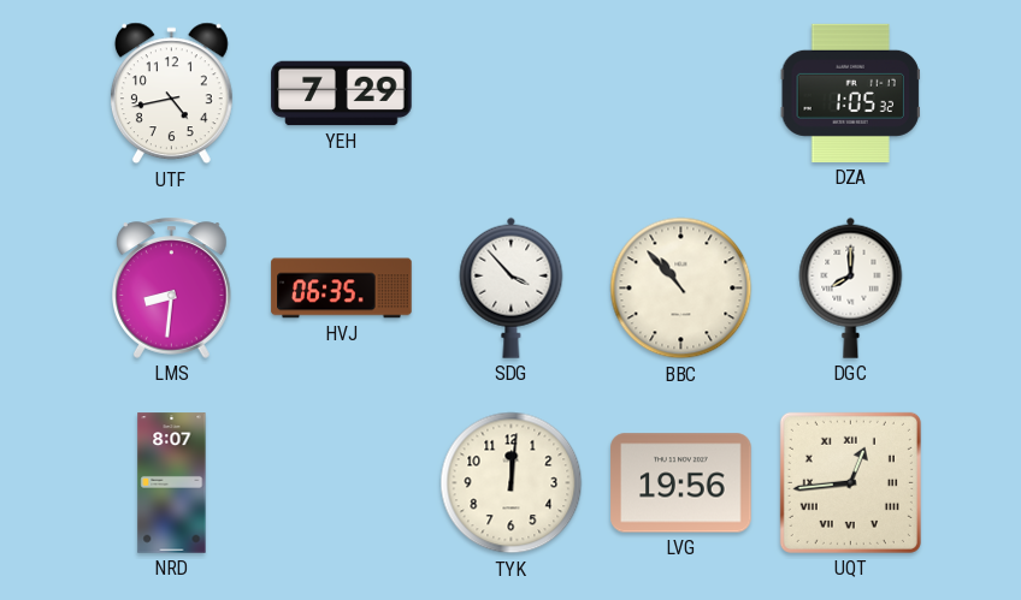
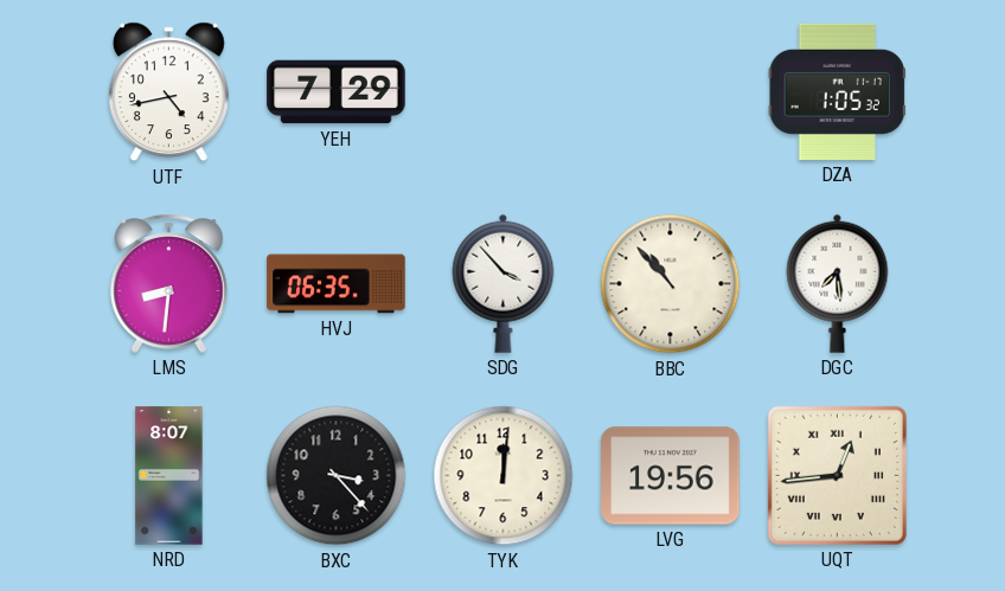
DGC: 8:00 -> 7:29 (838, 283)
BXC: none -> 3:23 (337, 476)
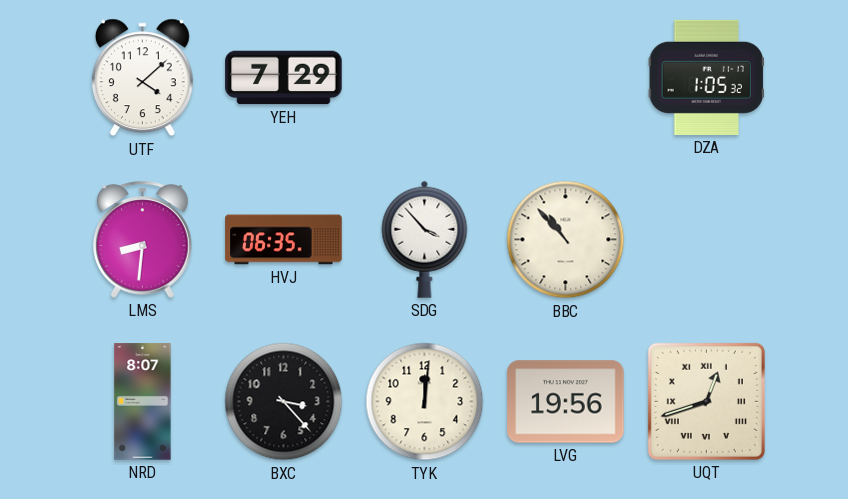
UTF: 4:43 -> 4:08 (142, 78)
DGC: 7:29 -> none (838, 283)
UQT: 12:44 -> 12:42 (706, 401)
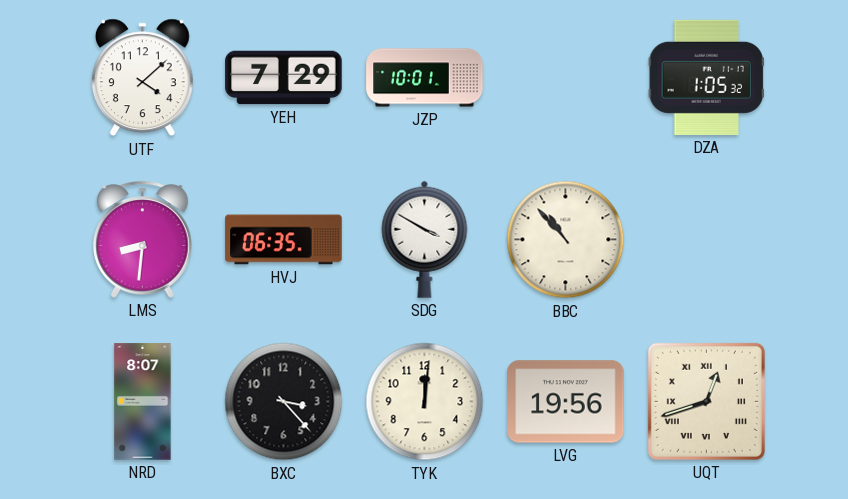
JZP: none -> 10:01 (425, 78)
SDG: 3:53 -> 3:50 (425, 239)
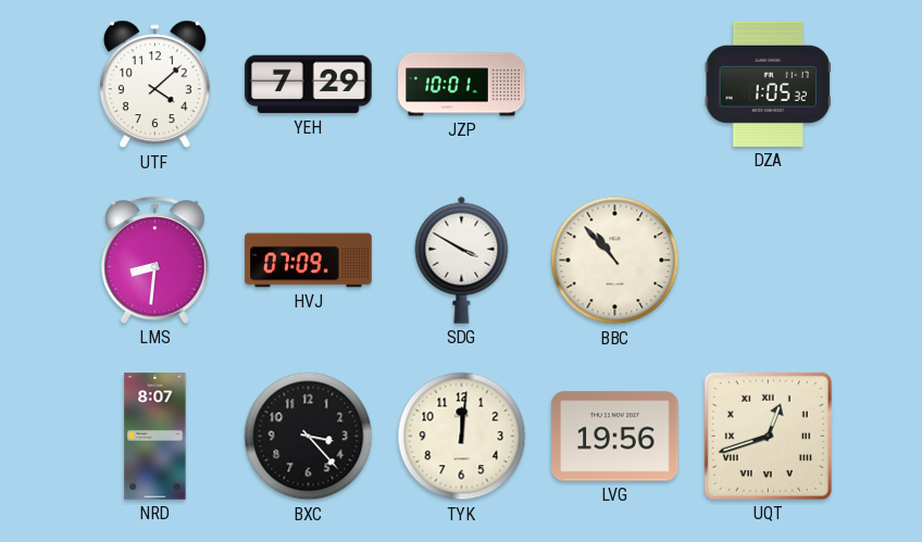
HVJ: 06:35 -> 07:09 (309, 261)
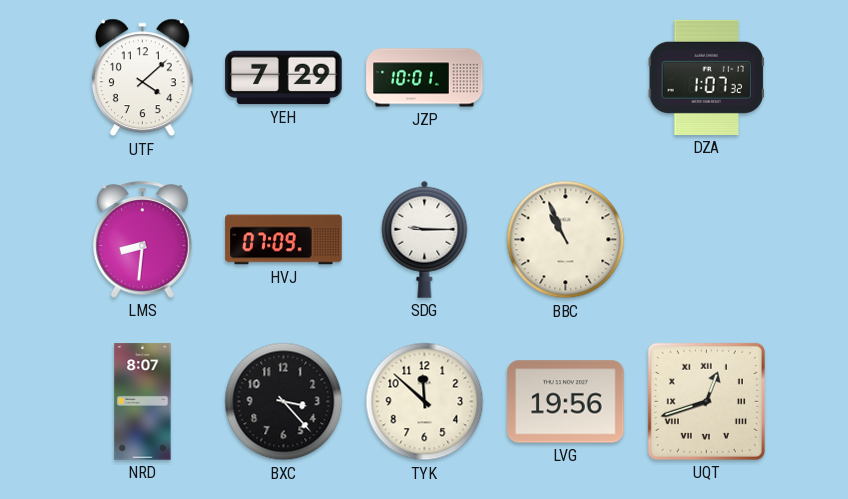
DZA: 1:05 -> 1:07 (706, 77)
SDG: 3:50 -> 9:15 (425, 239)
BBC: 10:53 -> 10:56 (566, 240)
TYK: 12:01 -> 11:52 (425, 402)
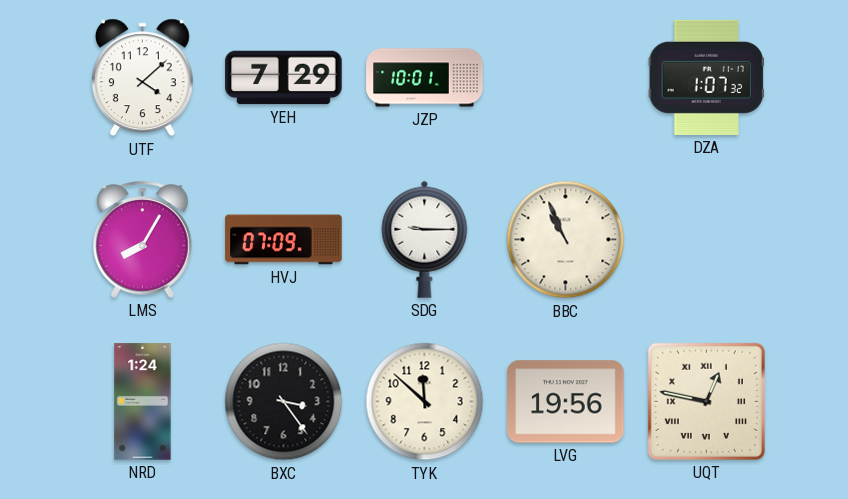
LMS: 8:31 -> 8:05 (143, 239)
NRD: 8:07 -> 1:24 (143, 402)
BXC: 3:23 -> 3:24 (284, 402)
UQT: 12:42 -> 12:47 (706, 401)
